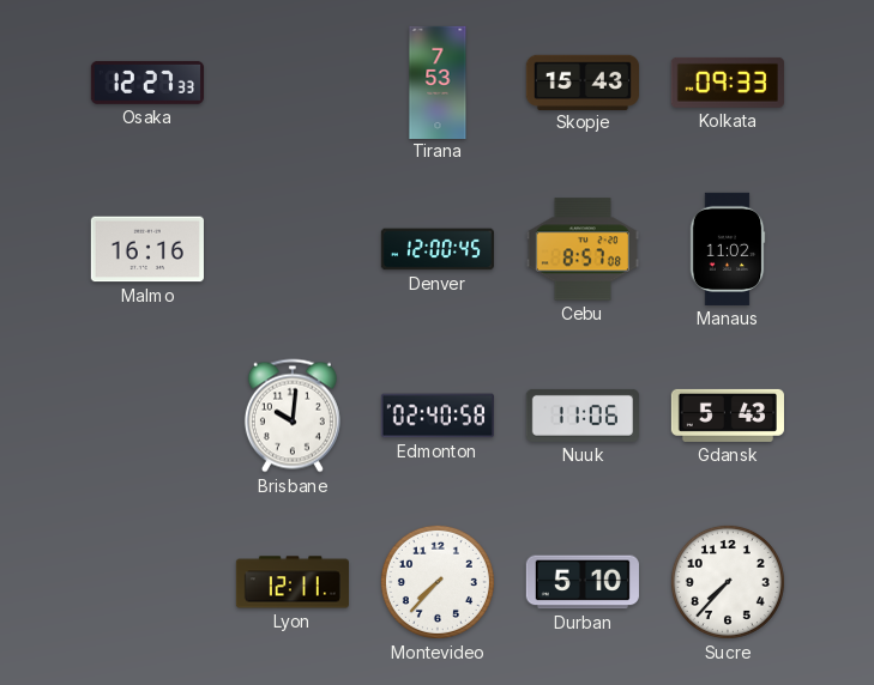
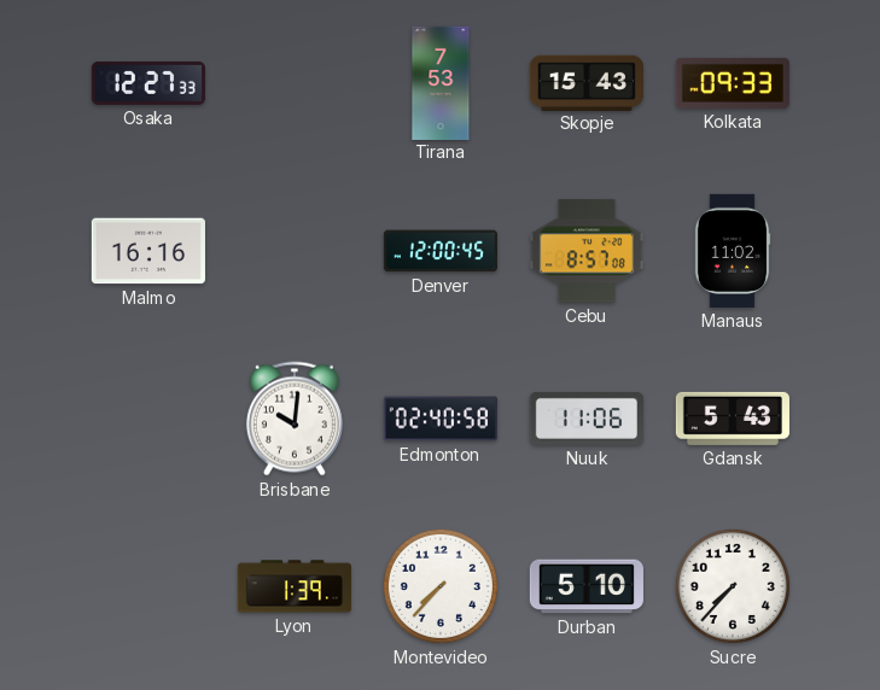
Lyon: 12:11 -> 1:39 (295, 586)
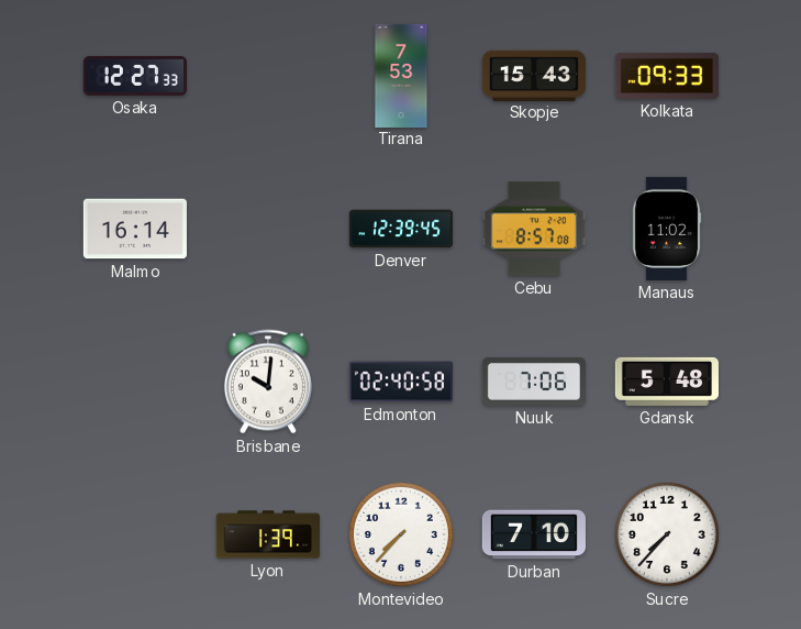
Malmo: 16:16 -> 16:14 (135, 229)
Denver: 12:00 -> 12:39 (401, 229)
Nuuk: 11:06 -> 7:06 (534, 382)
Gdansk: 5:43 -> 5:48 (667, 382)
Durban: 5:10 -> 7:10 (534, 534)
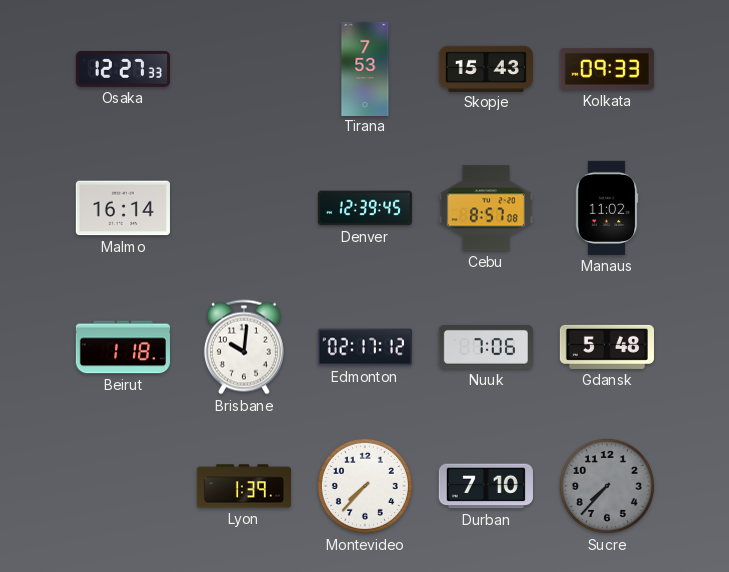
Beirut: none -> 1:18 (123, 347)
Edmonton: 02:40 -> 02:17 (365, 347)
Sucre dial: white -> grey (607, 486)
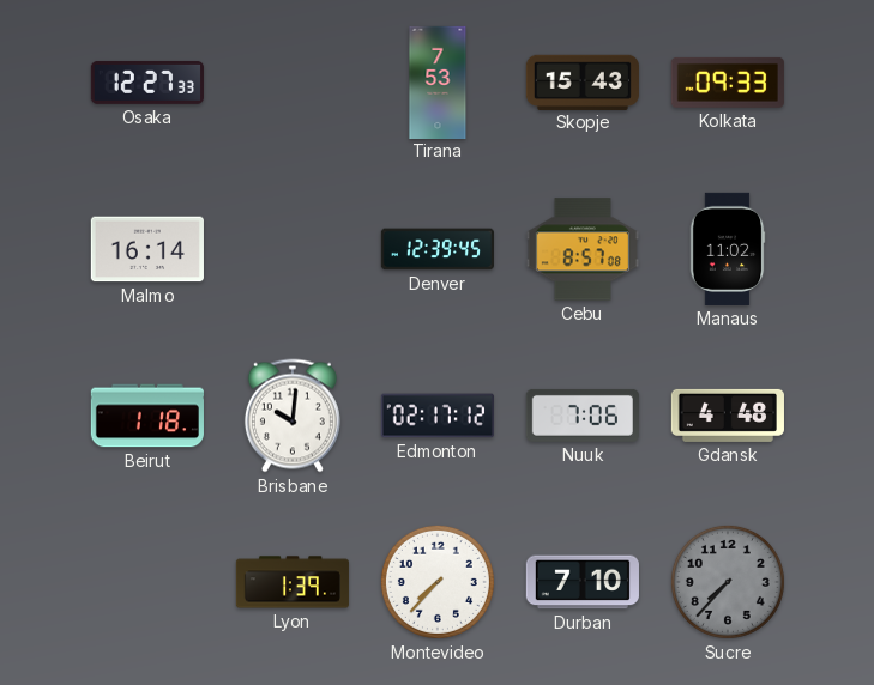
Gdansk: 5:48 -> 4:48 (728, 416)
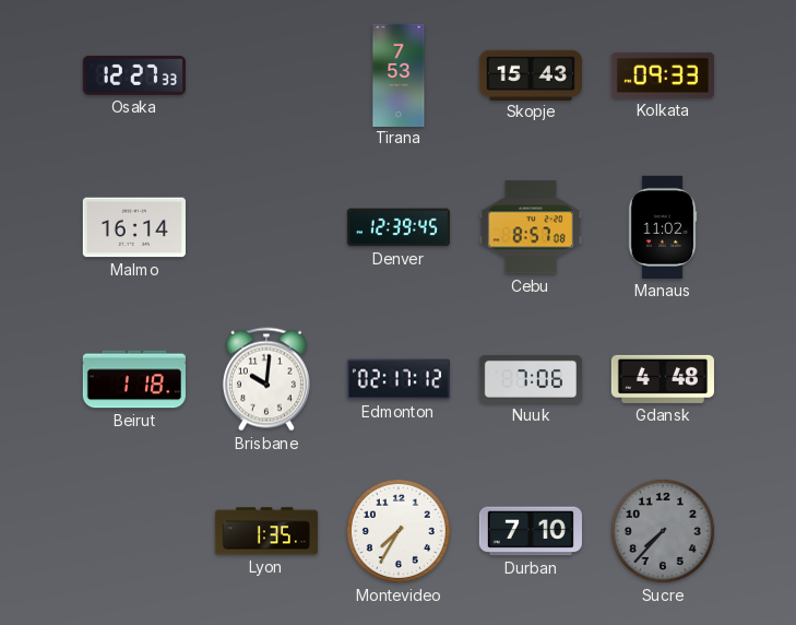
Lyon: 1:39 -> 1:35 (266, 531)
Montevideo: 7:37 -> 7:35 (399, 531)
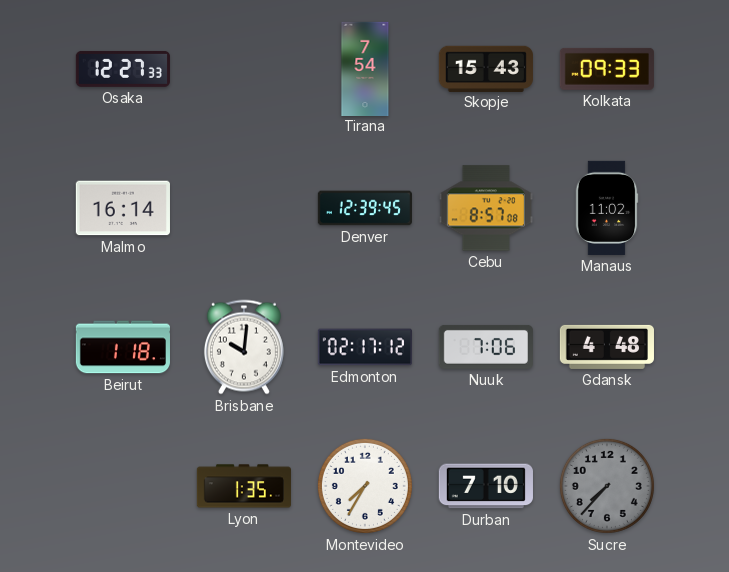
Tirana: 7:53 -> 7:54 (365, 68)
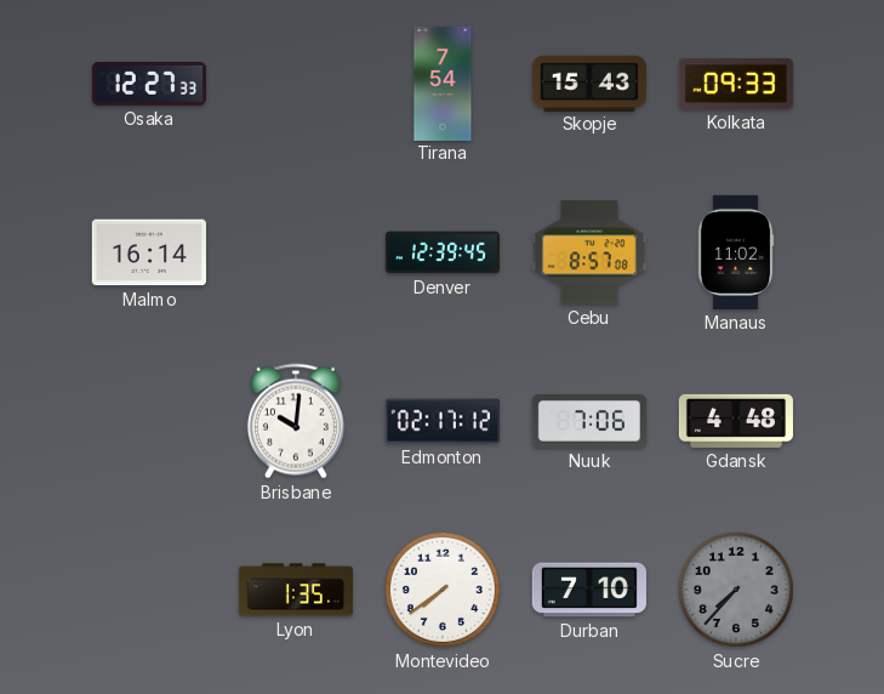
Beirut: 1:18 -> none (123, 347)
Montevideo: 7:35 -> 7:39 (443, 590)
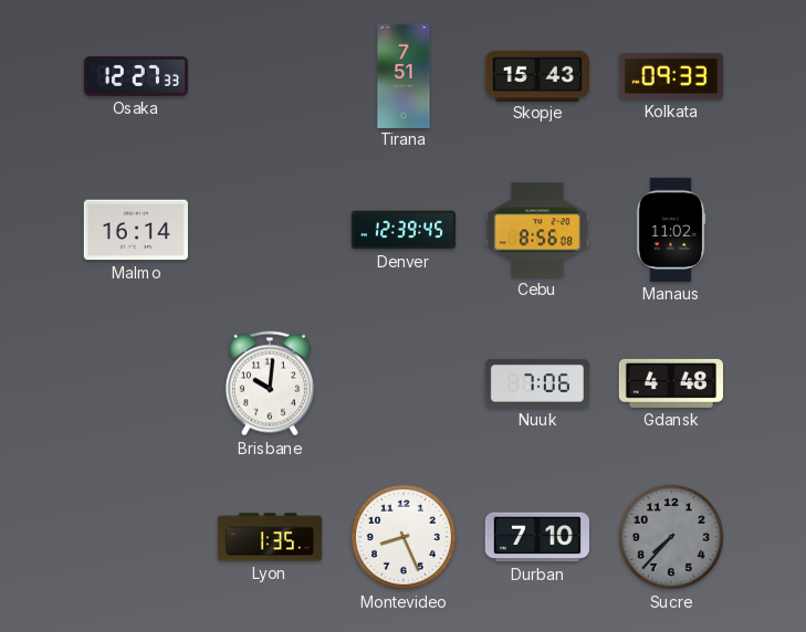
Tirana: 7:54 -> 7:51 (404, 75)
Cebu: 8:57 -> 8:56 (537, 230)
Edmonton: 02:17 -> none (443, 421)
Montevideo: 7:39 -> 8:26 (404, 537)
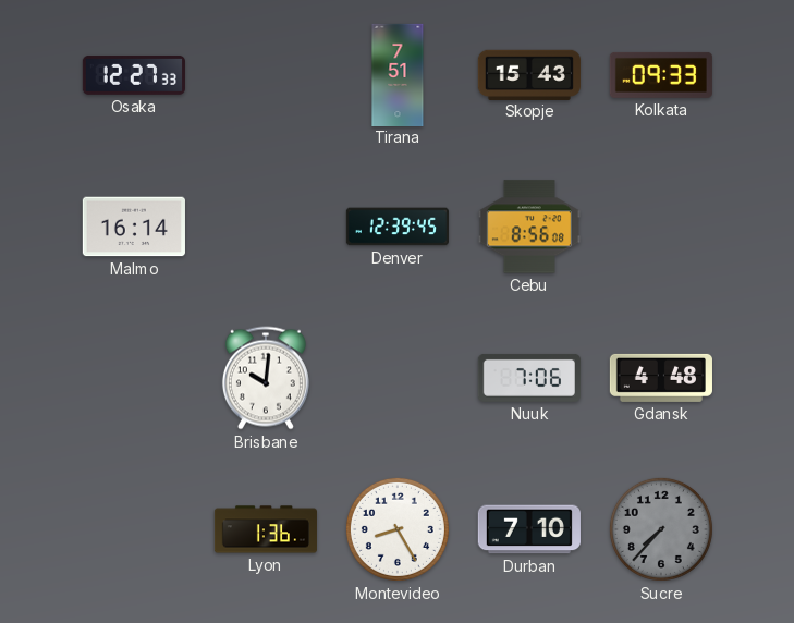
Manaus: 11:02 -> none (671, 230)
Lyon: 1:35 -> 1:36 (266, 529)
Montevideo: 8:26 -> 8:25 (398, 529)
